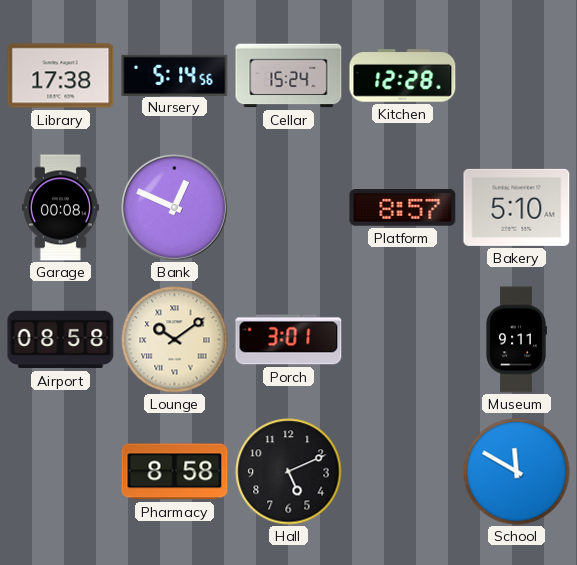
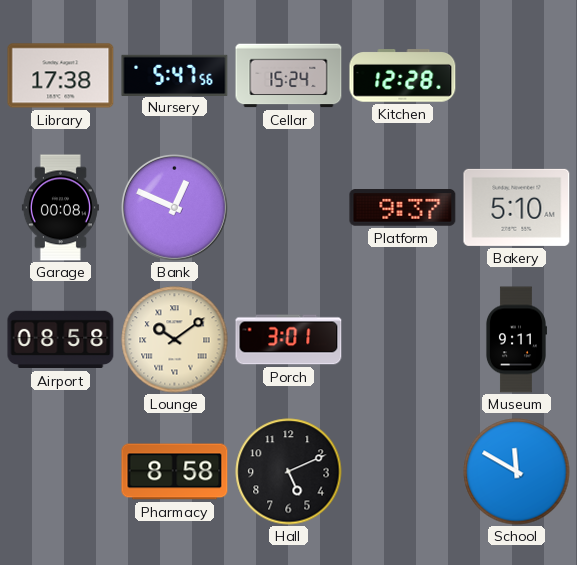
Nursery: 5:14 -> 5:47 (175, 75)
Platform: 8:57 -> 9:37 (403, 208)
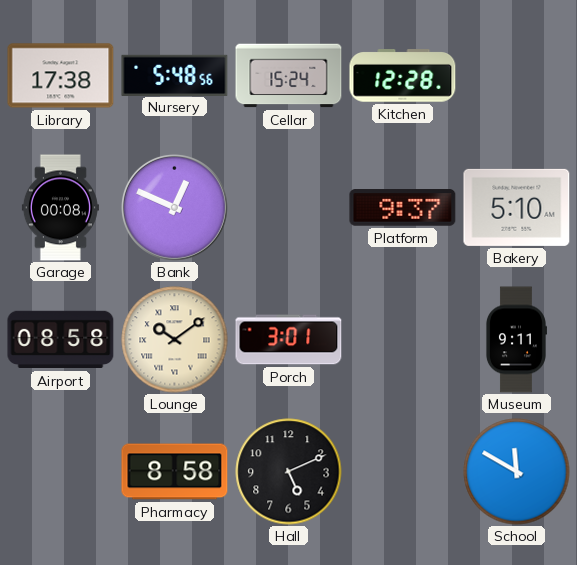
Nursery: 5:47 -> 5:48 (175, 75)
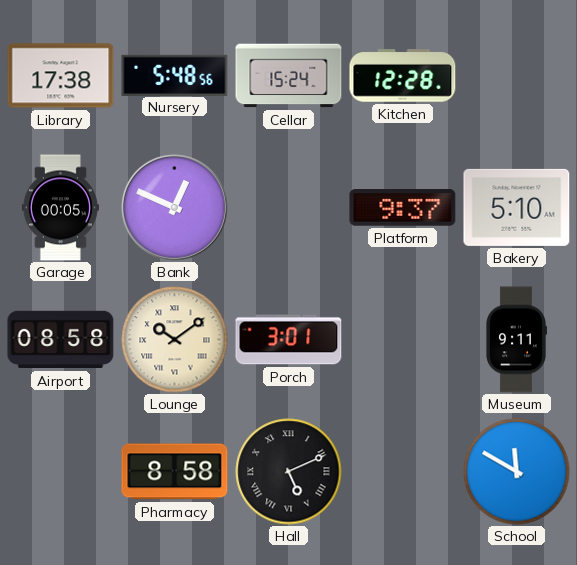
Garage: 00:08 -> 00:05 (60, 208)
Hall numerals: Arabic -> Roman (289, 472)
